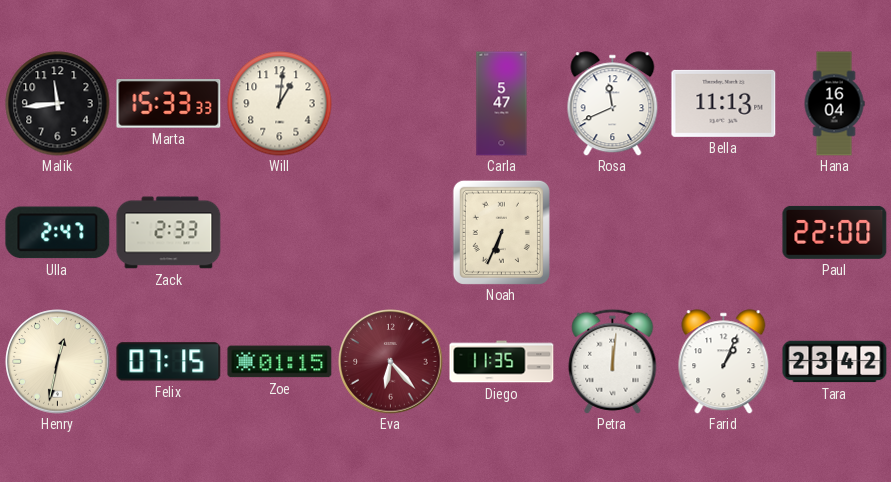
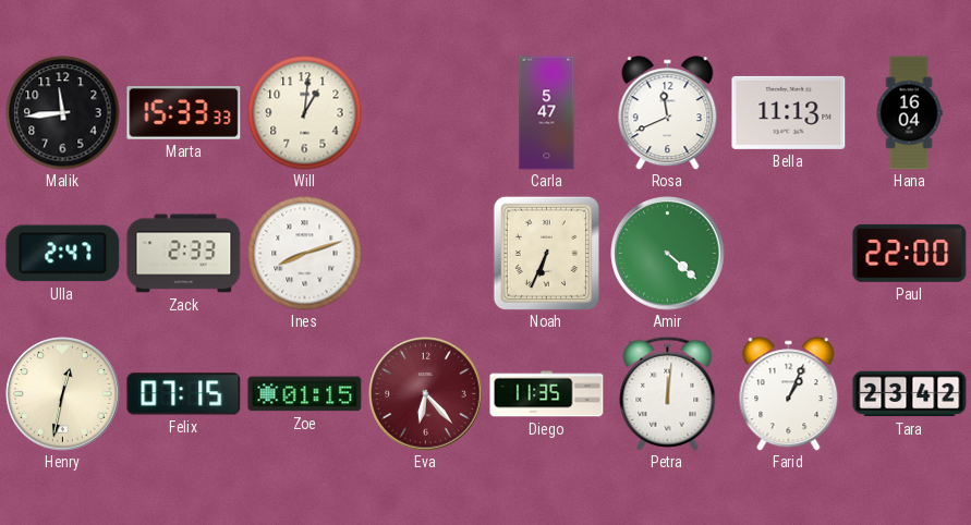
Ines: none -> 8:12 (305, 254)
Amir: none -> 4:22 (668, 254)
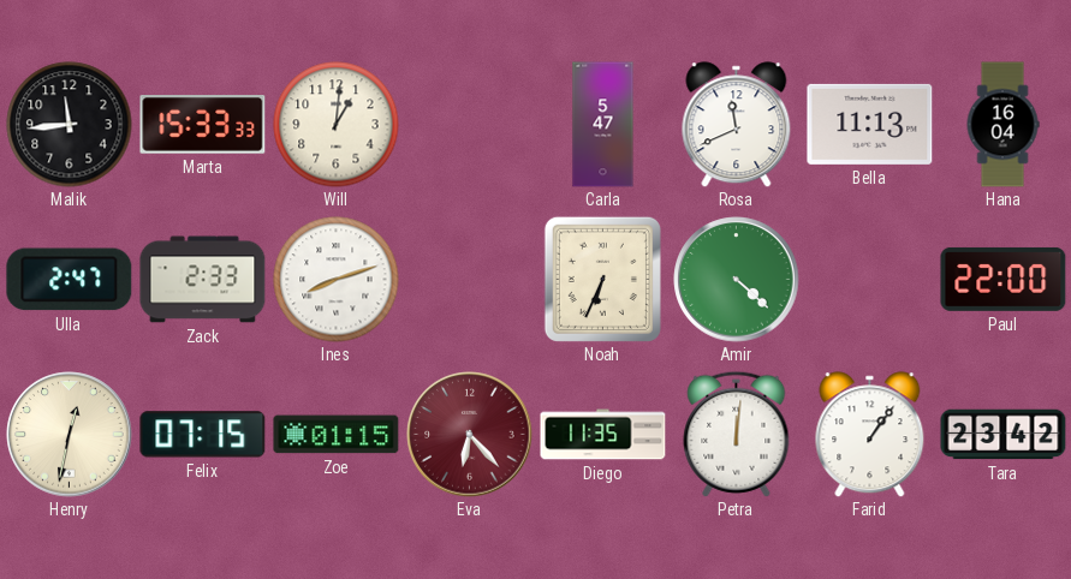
Farid: 1:04 -> 1:06 (870, 435)
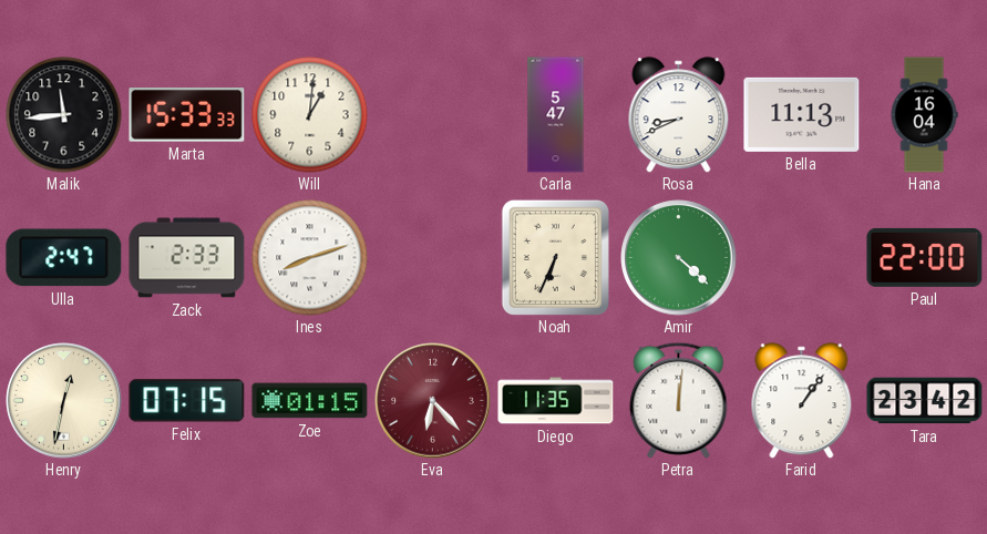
Rosa: 11:41 -> 8:41 (679, 115)
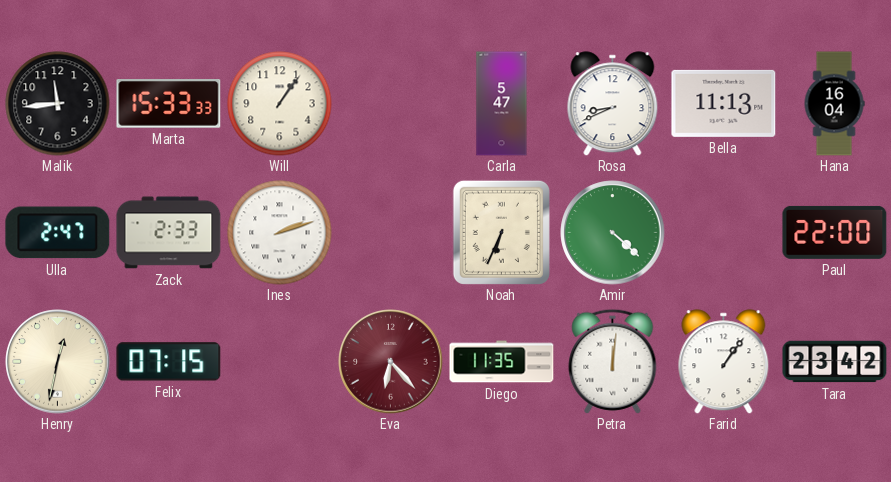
Will: 1:01 -> 1:06 (280, 104)
Ines: 8:12 -> 2:12 (280, 233)
Zoe: 01:15 -> none (310, 401)
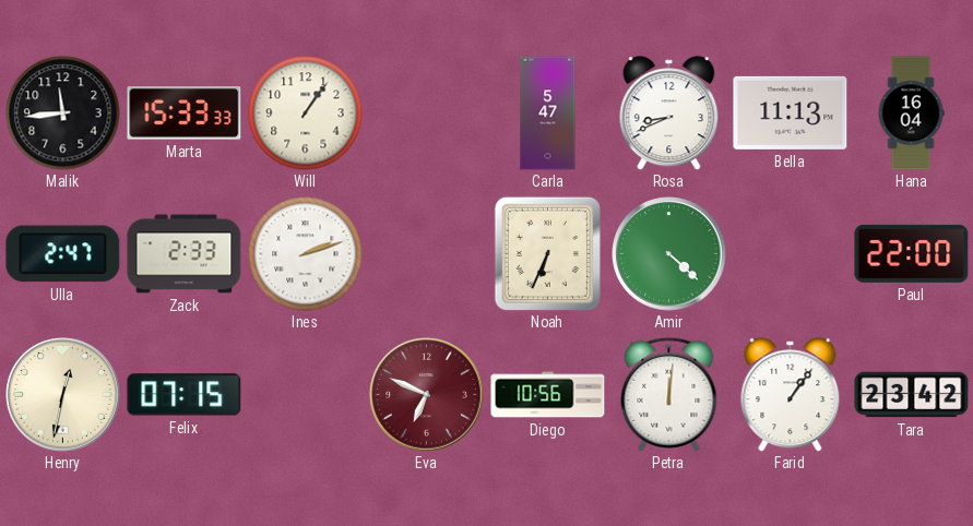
Eva: 6:23 -> 6:49 (427, 395)
Diego: 11:35 -> 10:56 (548, 395)
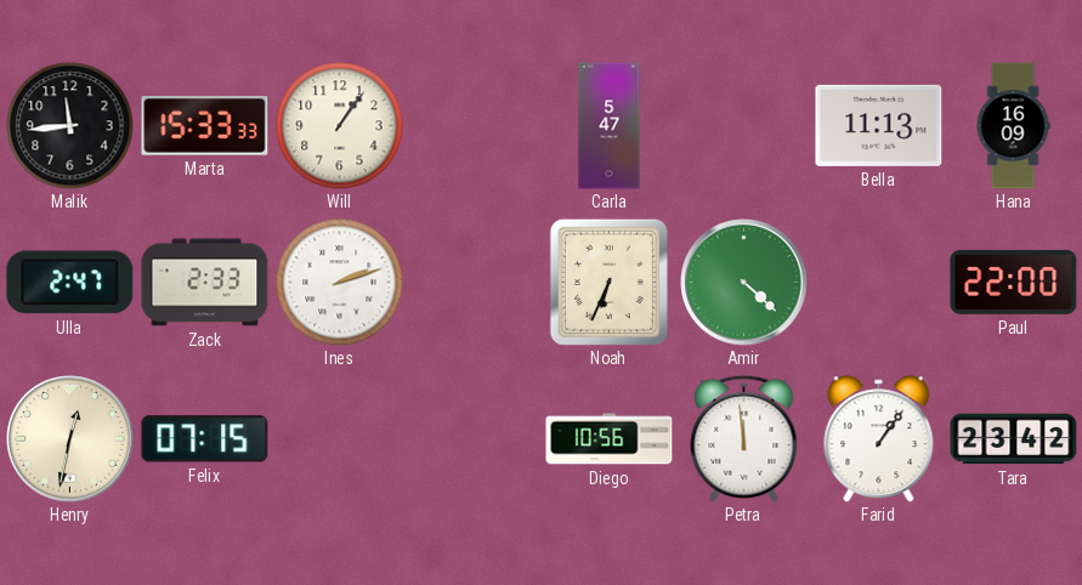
Rosa: 8:41 -> none (669, 113)
Hana: 16:04 -> 16:09 (1013, 126)
Eva: 6:49 -> none (427, 395)
Petra: 12:01 -> 11:59 (744, 438)
